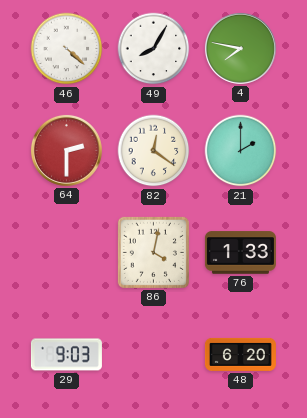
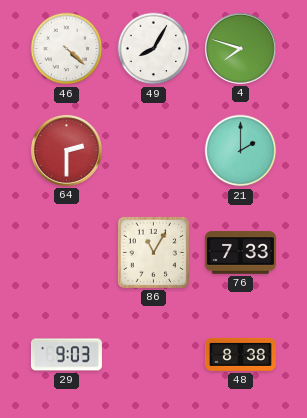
4: 7:47 -> 7:48 (240, 48)
82: 12:21 -> none (154, 151)
86: 4:02 -> 11:05 (153, 252)
76: 1:33 -> 7:33 (240, 253)
48: 6:20 -> 8:38 (240, 354)
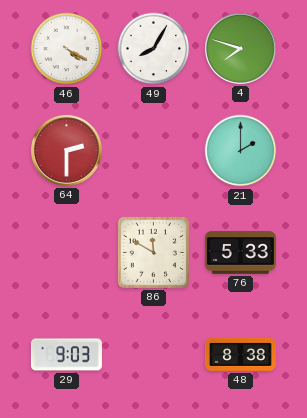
46: 4:22 -> 4:20 (67, 49)
86: 11:05 -> 11:50 (153, 252)
76: 7:33 -> 5:33 (240, 253)
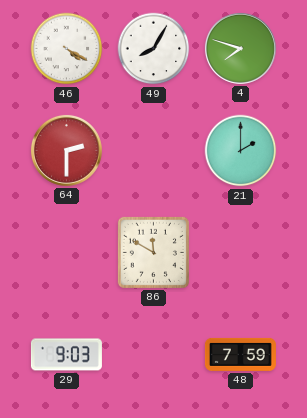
76: 5:33 -> none (240, 253)
48: 8:38 -> 7:59 (240, 354)
